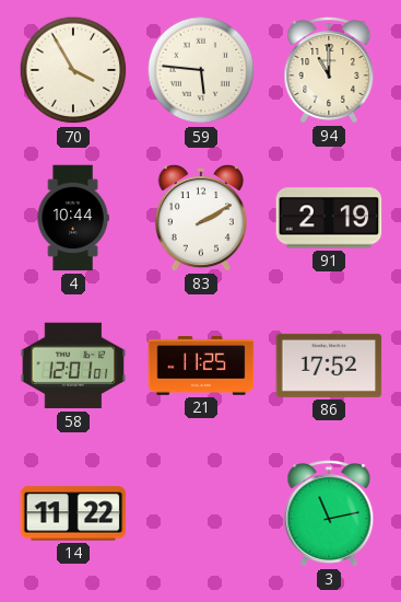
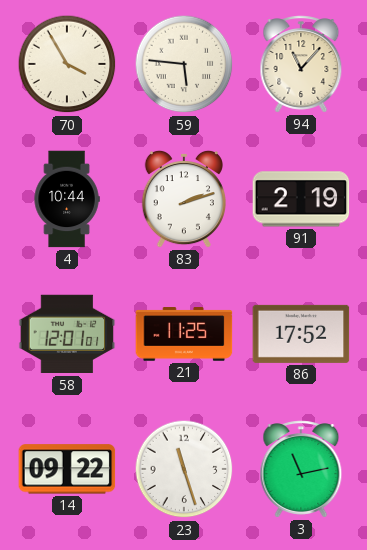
94: 11:00 -> 11:07 (301, 64)
83: 2:10 -> 2:12 (184, 199)
14: 11:22 -> 09:22 (67, 469)
23: none -> 11:27 (184, 469)
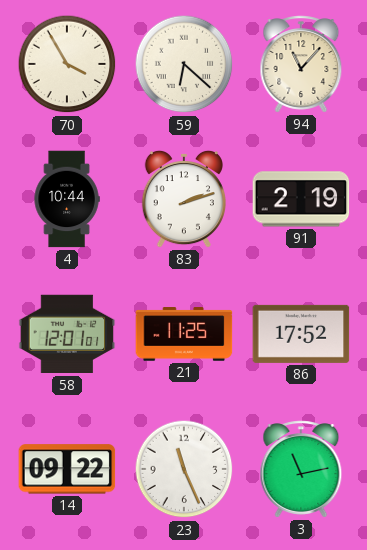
59: 5:46 -> 6:22 (184, 64)
23: 11:27 -> 11:26 (184, 469)
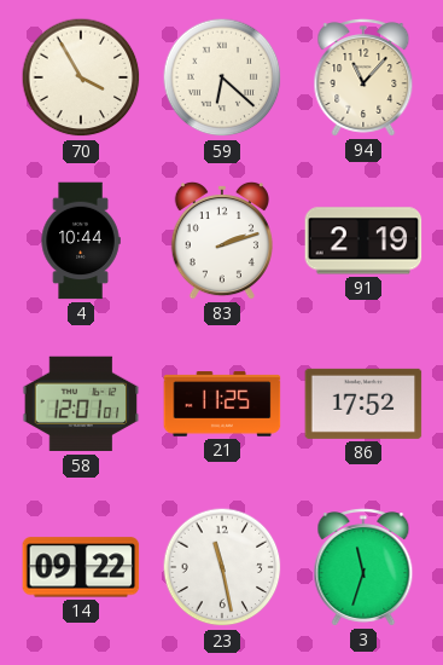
23: 11:26 -> 11:28 (222, 567)
3: 11:13 -> 11:33 (363, 567)
